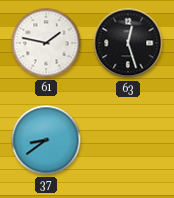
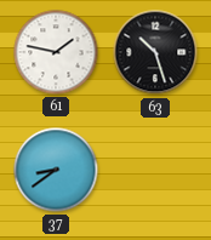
63: 12:27 -> 10:27 (155, 52)
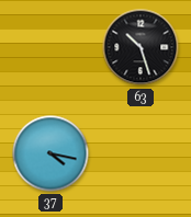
61: 1:47 -> none (56, 52)
37: 8:39 -> 4:17 (50, 153)
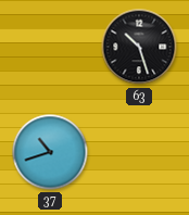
37: 4:17 -> 10:42 (50, 152)
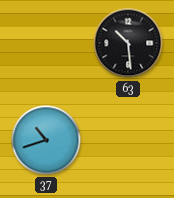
63: 10:27 -> 10:29 (128, 43)
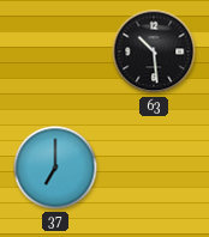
37: 10:42 -> 7:00 (55, 168)
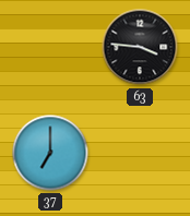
63: 10:29 -> 3:46 (140, 47)
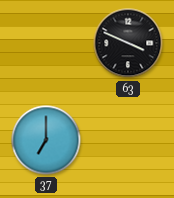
63: 3:46 -> 3:49 (128, 43)
